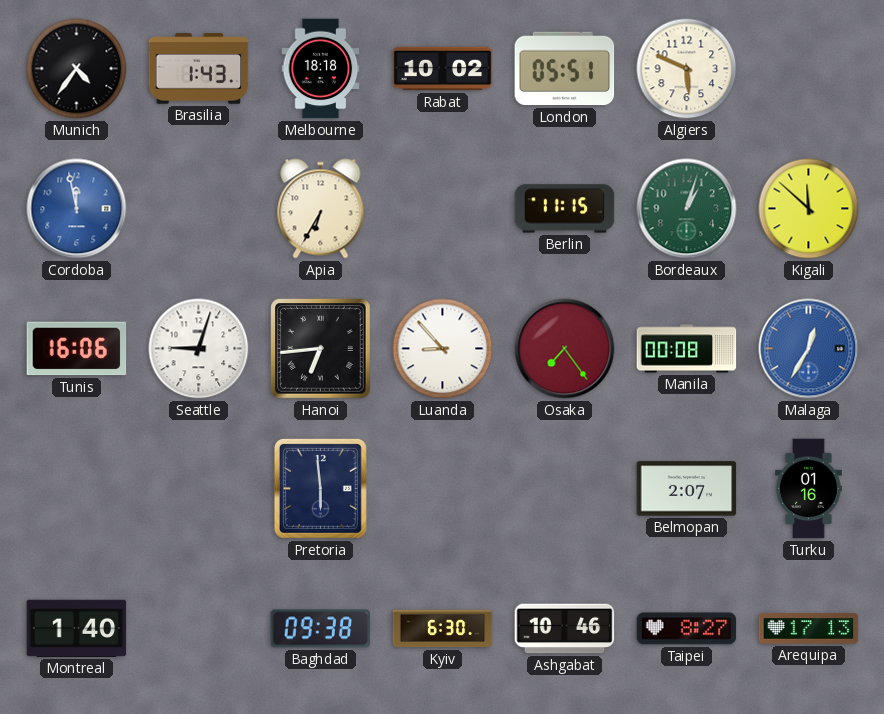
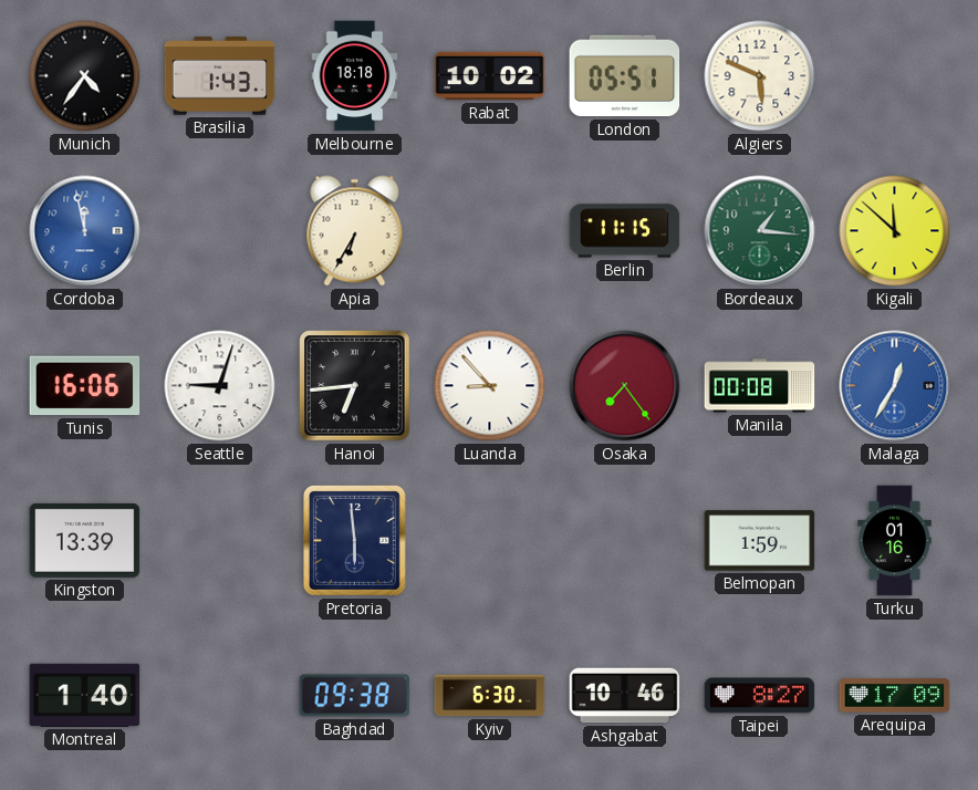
Bordeaux: 1:03 -> 1:16 (760, 231)
Kingston: none -> 13:39 (85, 540)
Belmopan: 2:07 -> 1:59 (760, 541)
Arequipa: 17:13 -> 17:09 (895, 696)
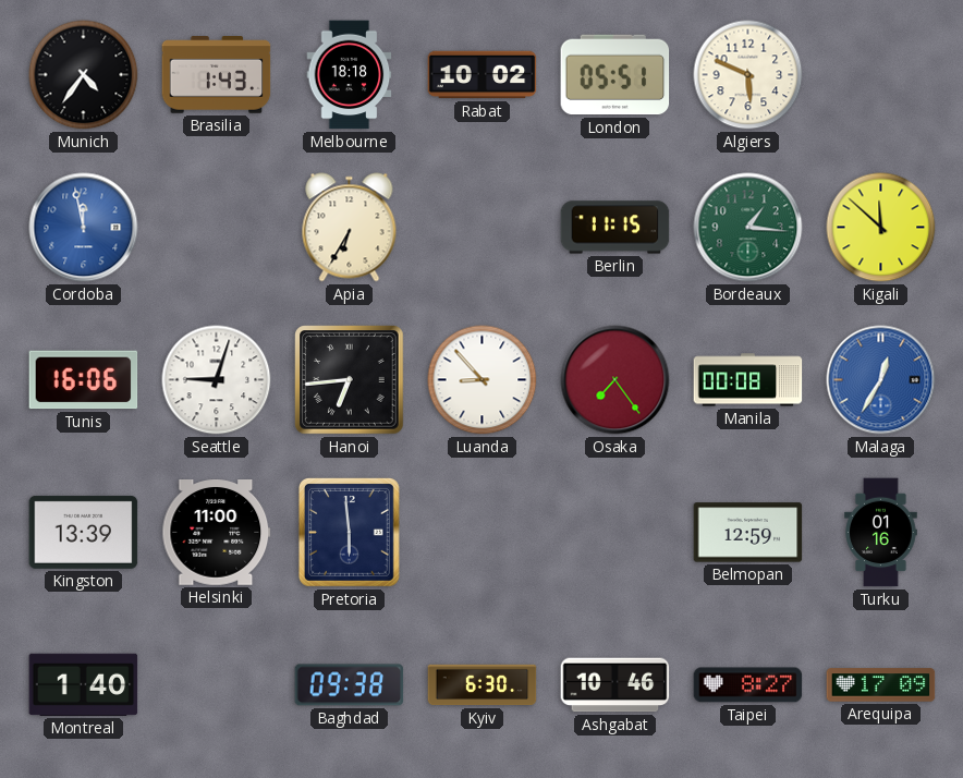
Helsinki: none -> 11:00 (217, 533)
Belmopan: 1:59 -> 12:59 (748, 533)
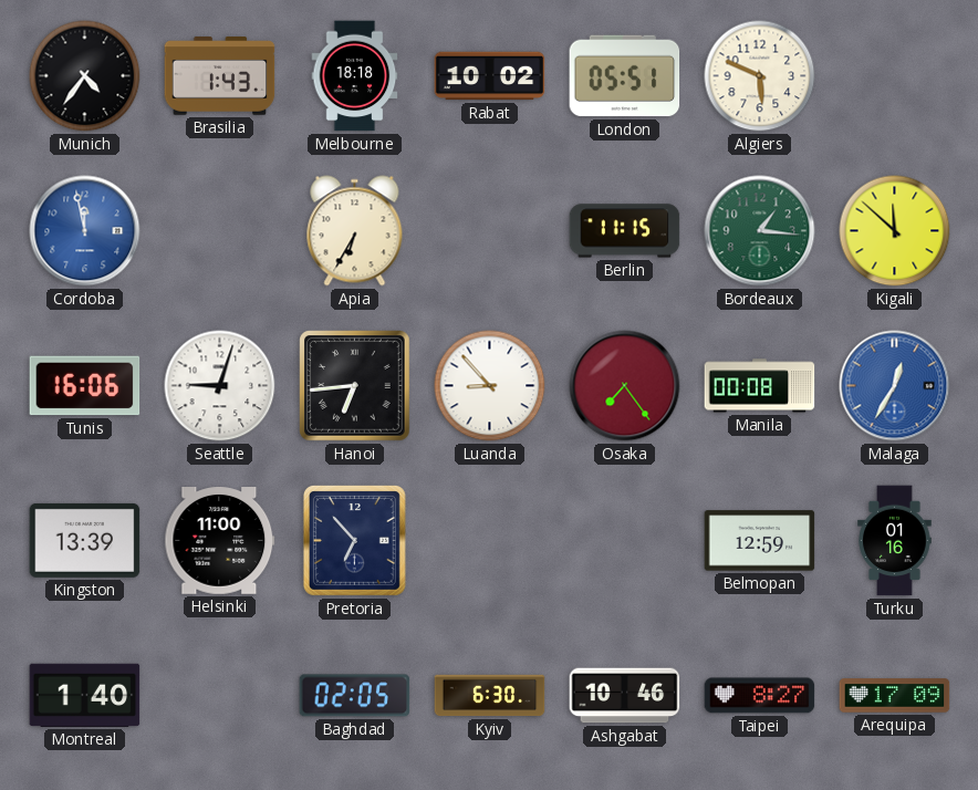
Pretoria: 5:59 -> 6:53 (354, 540)
Baghdad: 09:38 -> 02:05 (355, 696)
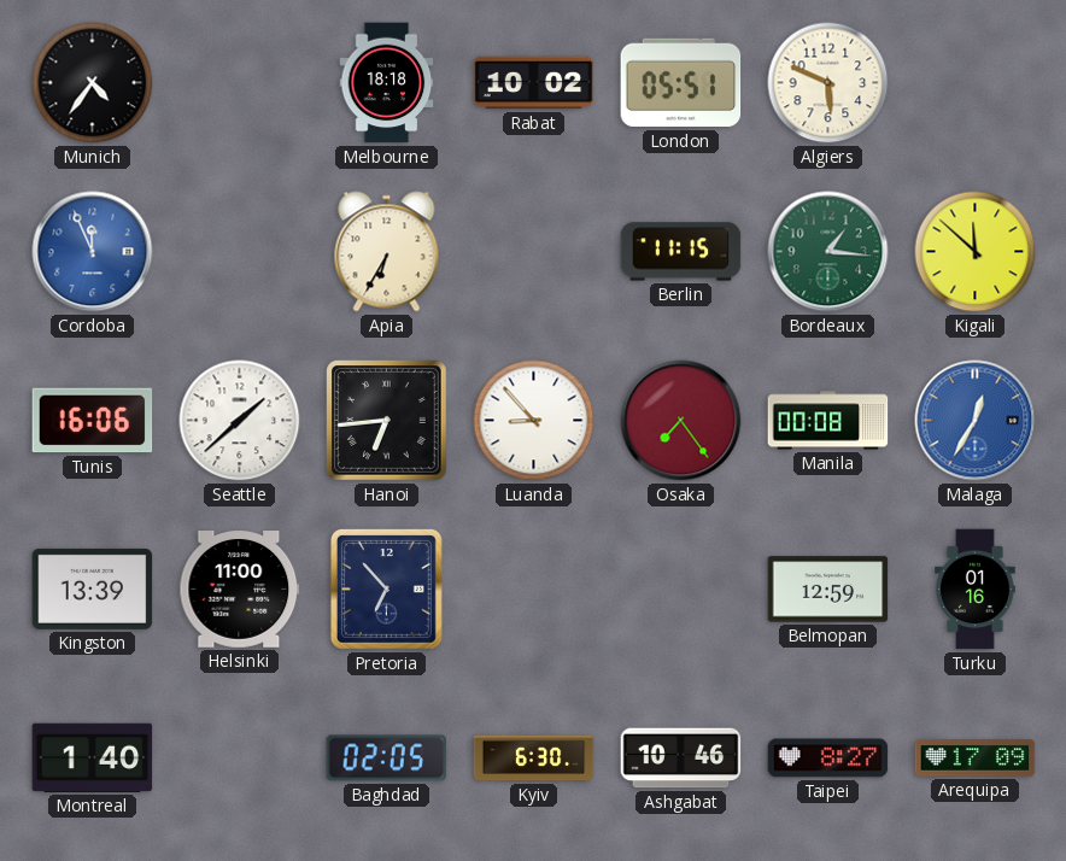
Brasilia: 1:43 -> none (220, 76)
Cordoba: 11:58 -> 11:56 (93, 252)
Seattle: 9:03 -> 1:38 (240, 421)
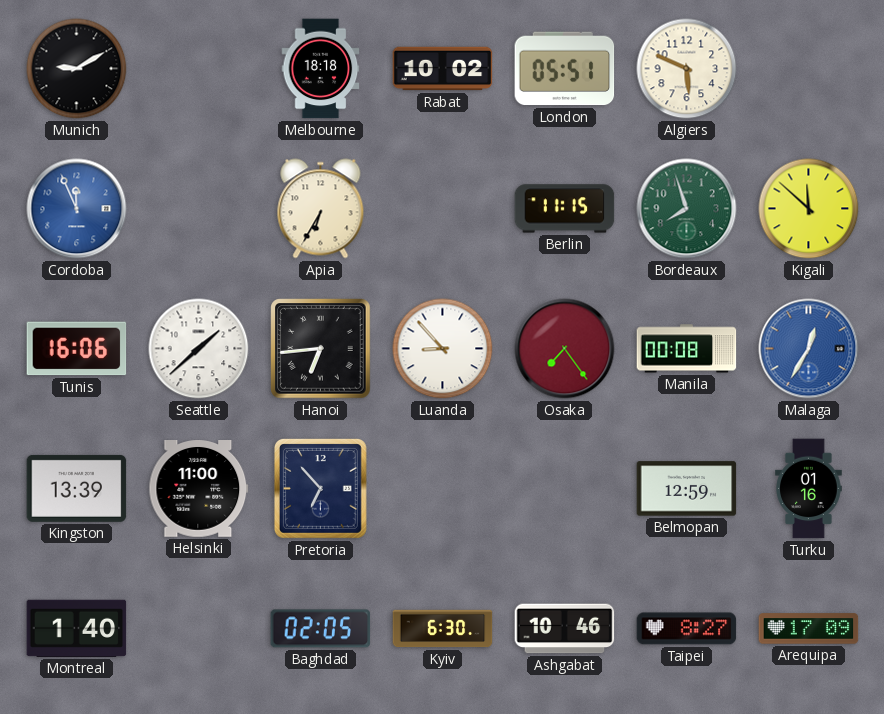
Munich: 4:36 -> 9:10 (77, 69)
Bordeaux: 1:16 -> 7:57 (687, 209)
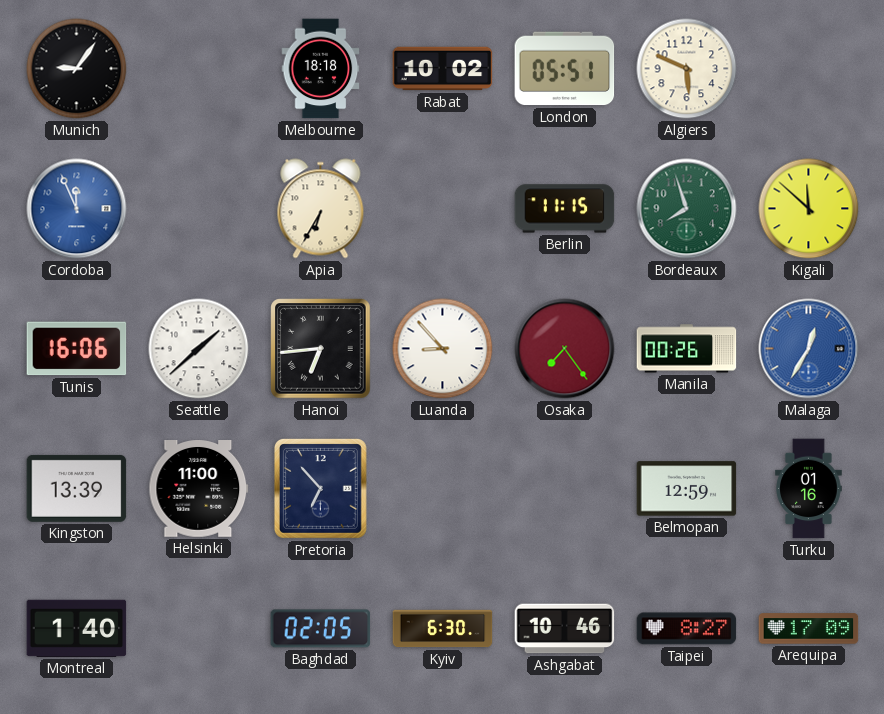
Munich: 9:10 -> 9:06 (77, 69)
Manila: 00:08 -> 00:26 (687, 349)
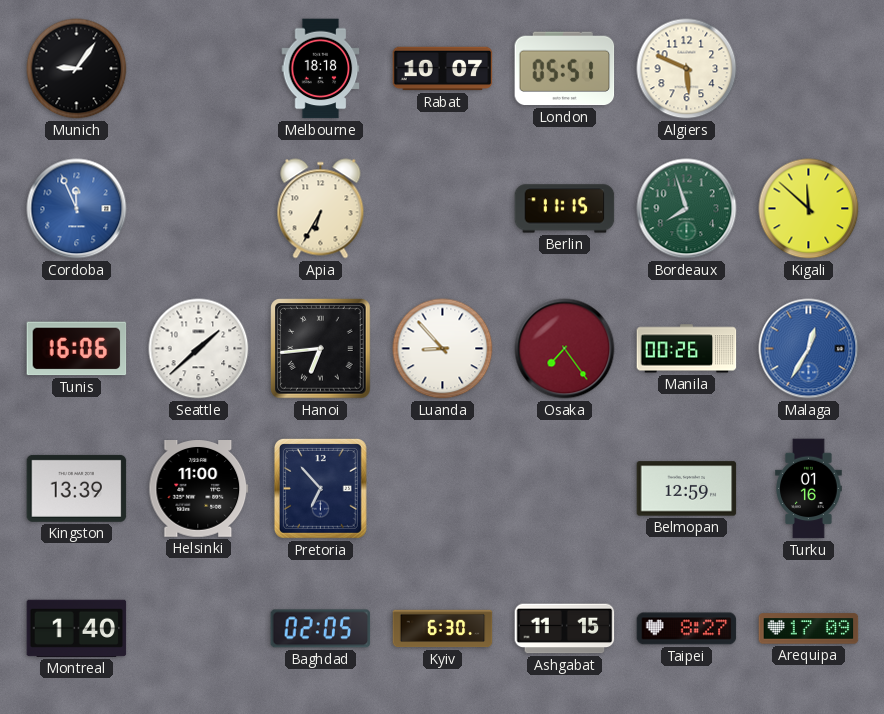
Rabat: 10:02 -> 10:07 (443, 69)
Ashgabat: 10:46 -> 11:15 (565, 629)
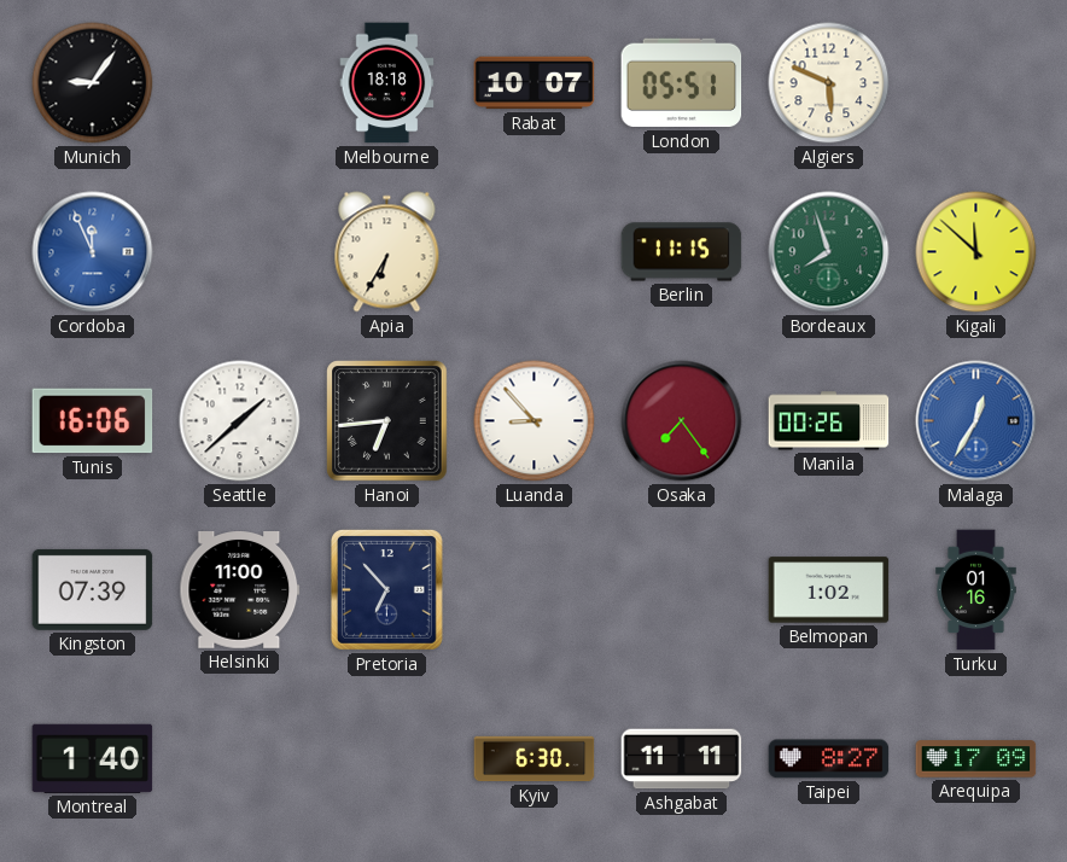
Kingston: 13:39 -> 07:39 (93, 589)
Belmopan: 12:59 -> 1:02 (829, 590)
Baghdad: 02:05 -> none (321, 629)
Ashgabat: 11:15 -> 11:11 (682, 759)
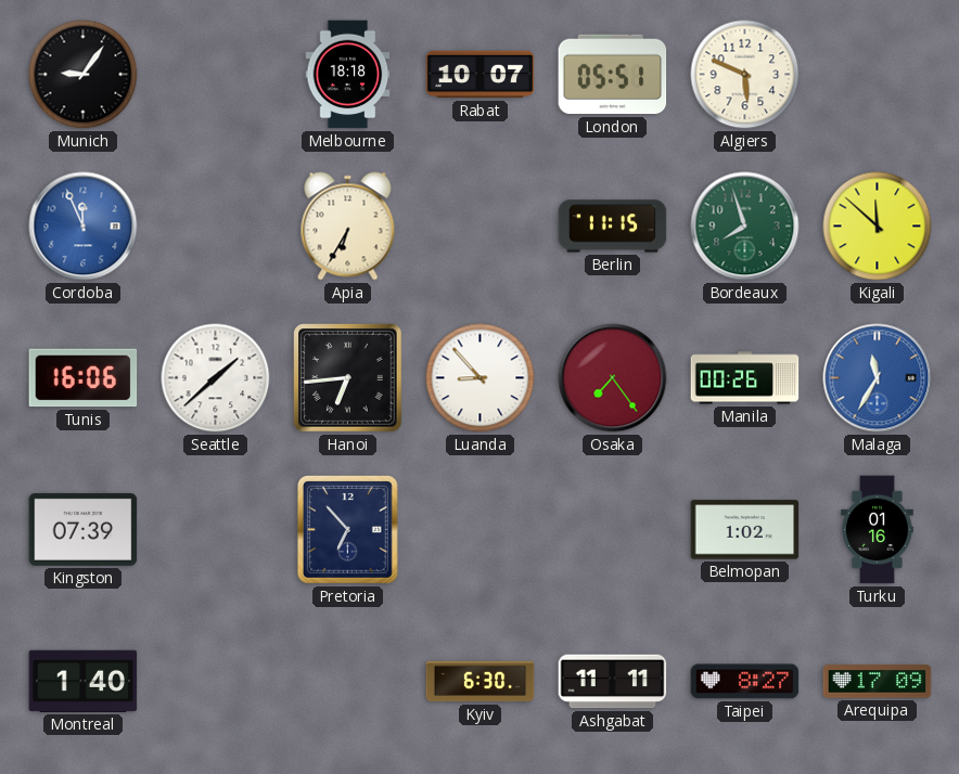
Malaga: 12:35 -> 11:35 (878, 378)
Helsinki: 11:00 -> none (240, 590)
